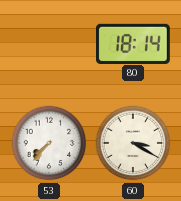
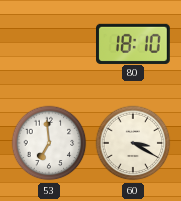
80: 18:14 -> 18:10 (134, 43)
53: 7:37 -> 6:59 (49, 143)
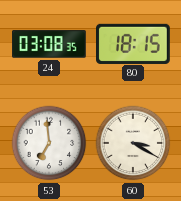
24: none -> 03:08 (49, 44)
80: 18:10 -> 18:15 (134, 43)
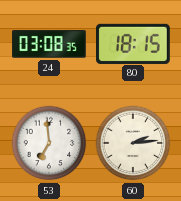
60: 3:20 -> 2:14 (133, 143)
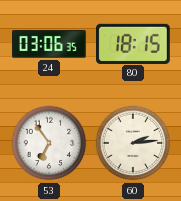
24: 03:08 -> 03:06 (49, 44)
53: 6:59 -> 6:54 (49, 143)
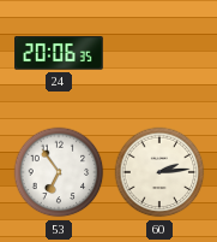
24: 03:06 -> 20:06 (59, 53)
80: 18:15 -> none (134, 43)
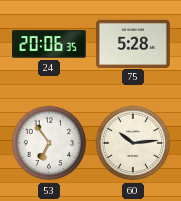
75: none -> 5:28 (133, 43)
60: 2:14 -> 10:14 (133, 143)
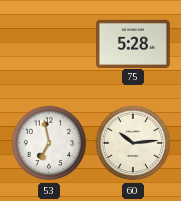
24: 20:06 -> none (49, 44)
53: 6:54 -> 6:58 (49, 143)
